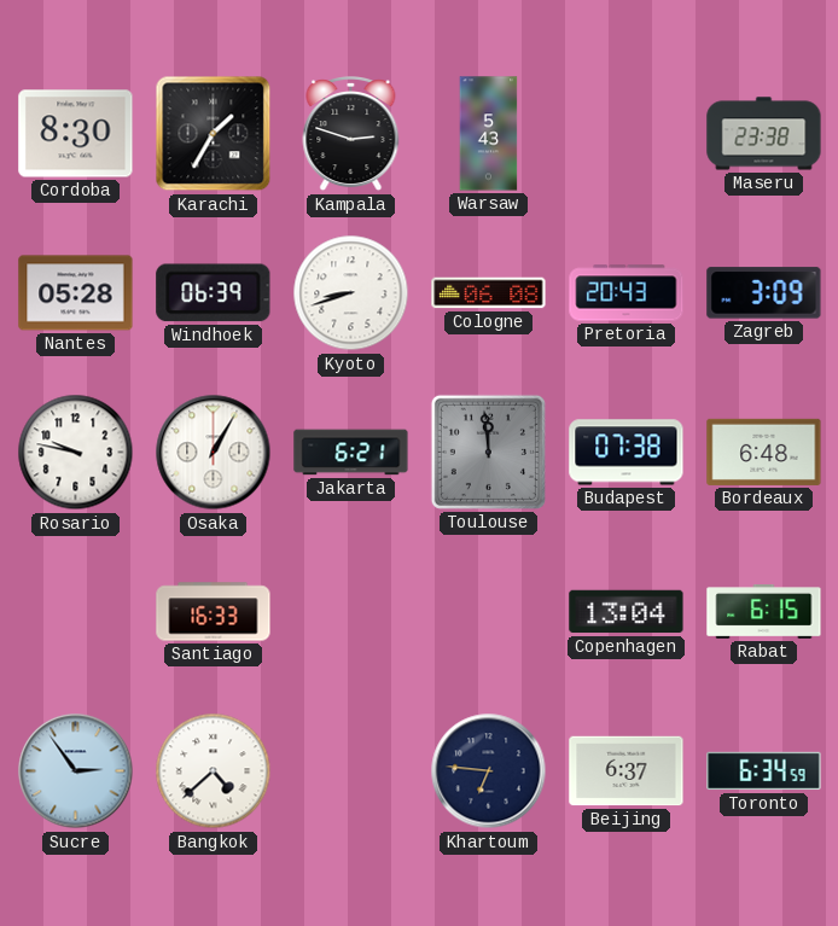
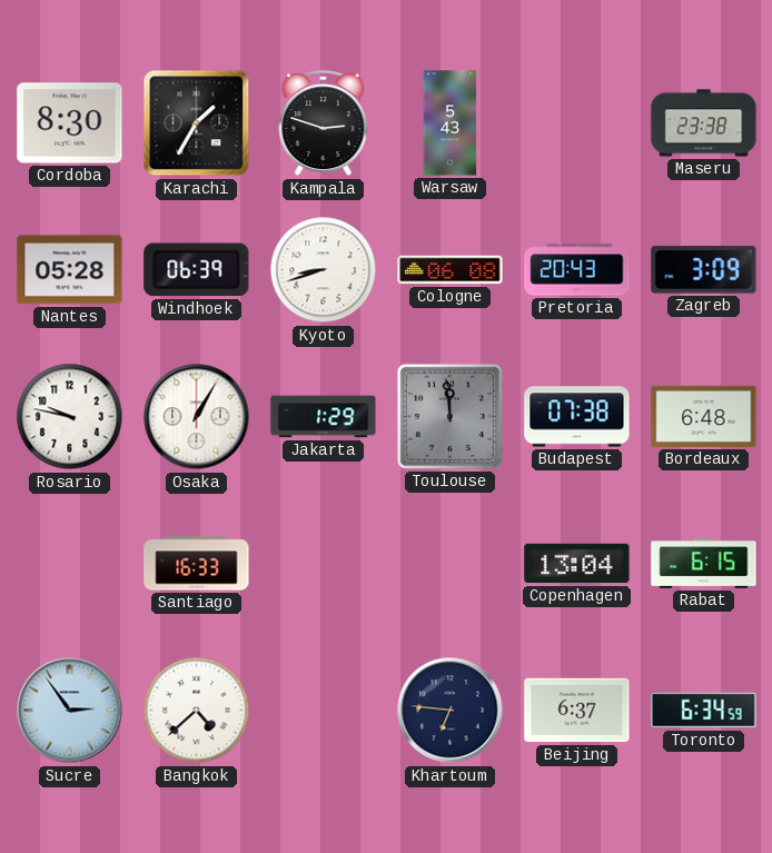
Jakarta: 6:21 -> 1:29 (324, 417)
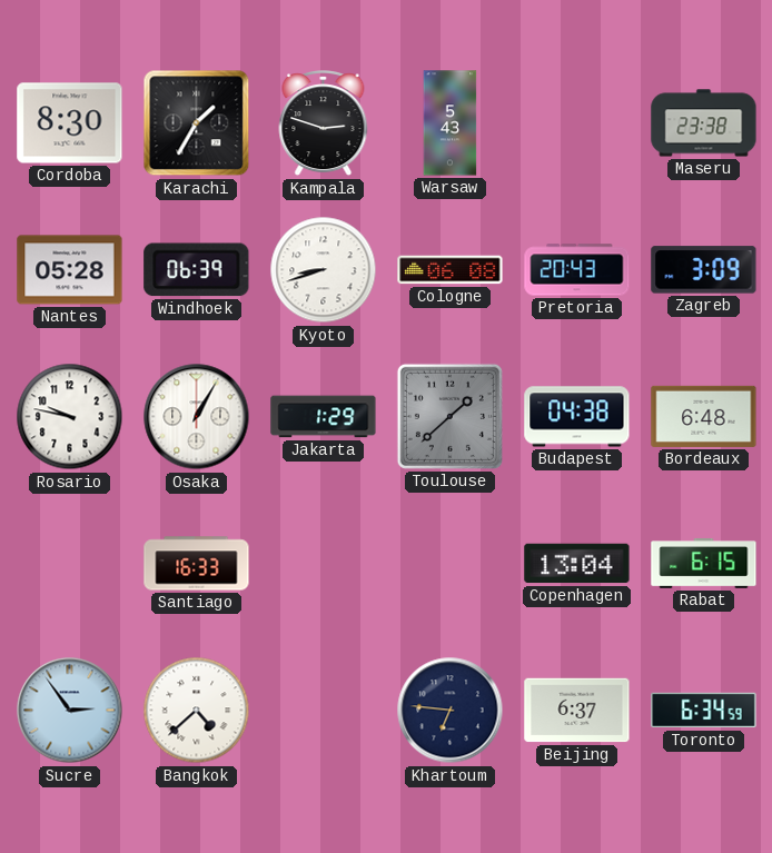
Toulouse: 11:59 -> 1:38 (449, 416)
Budapest: 07:38 -> 04:38 (577, 417)
